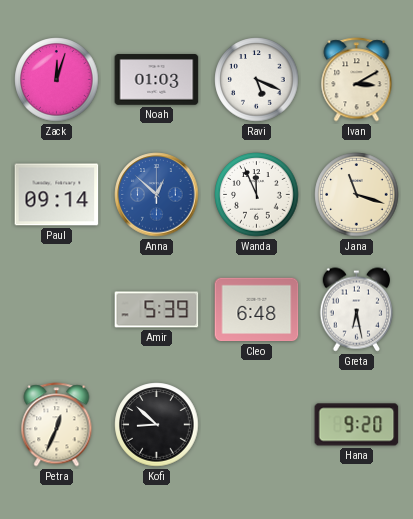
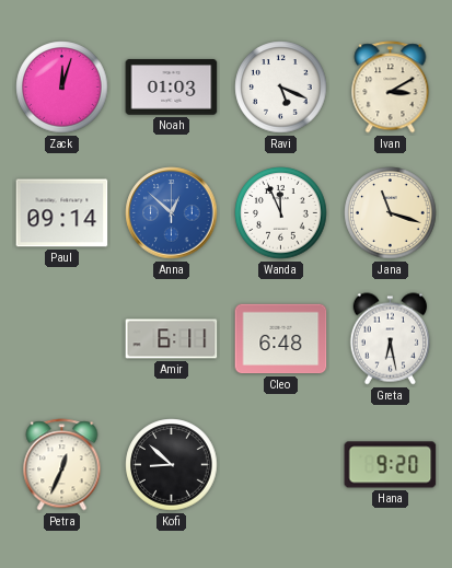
Amir: 5:39 -> 6:11 (172, 339)
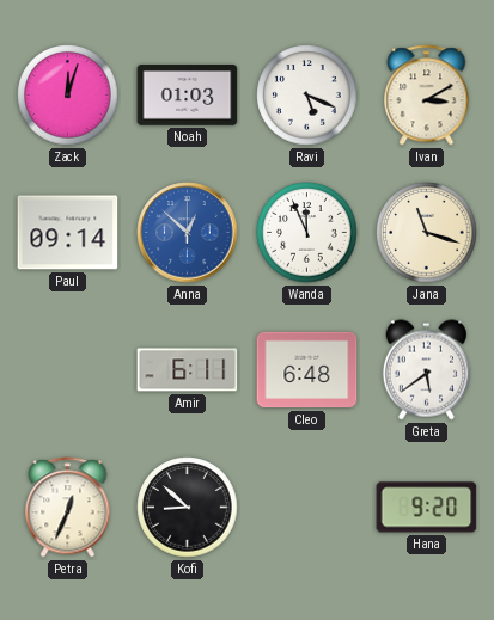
Greta: 6:28 -> 5:39 (426, 370)
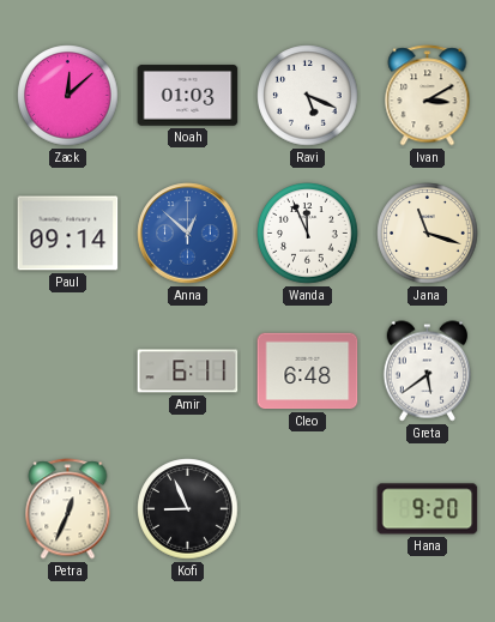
Zack: 12:03 -> 12:08 (68, 96)
Kofi: 8:52 -> 8:56 (188, 509)
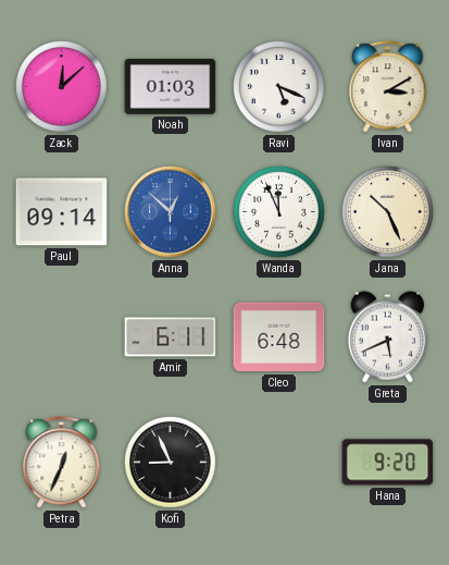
Jana: 11:18 -> 10:26 (388, 212)
Greta: 5:39 -> 5:41 (387, 337)
